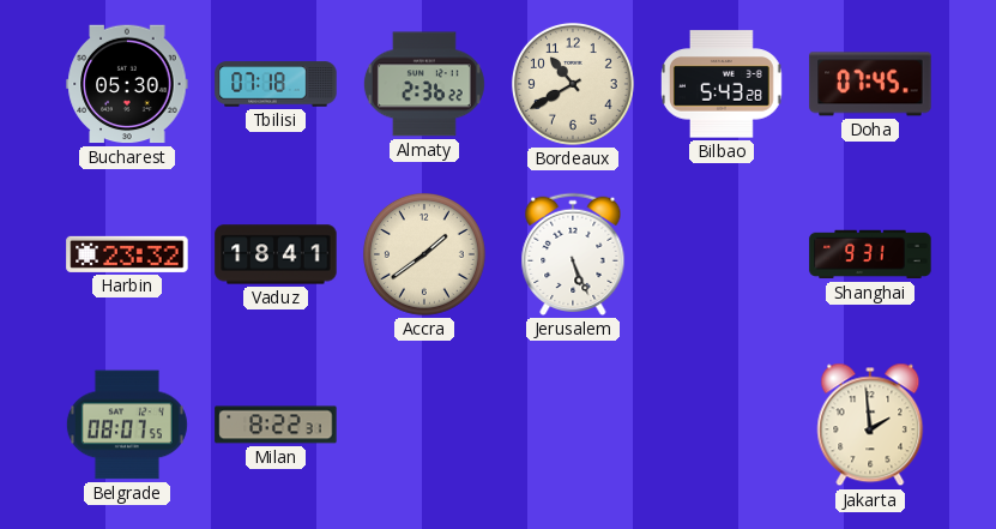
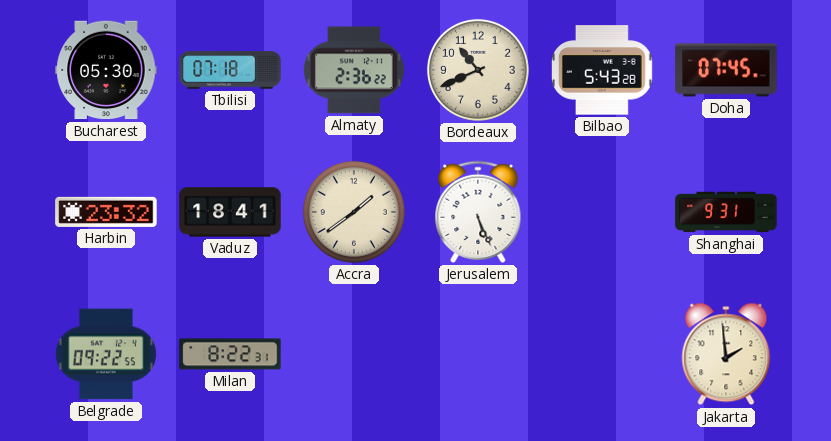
Bordeaux: 10:40 -> 10:41 (478, 70)
Belgrade: 08:07 -> 09:22 (106, 354)
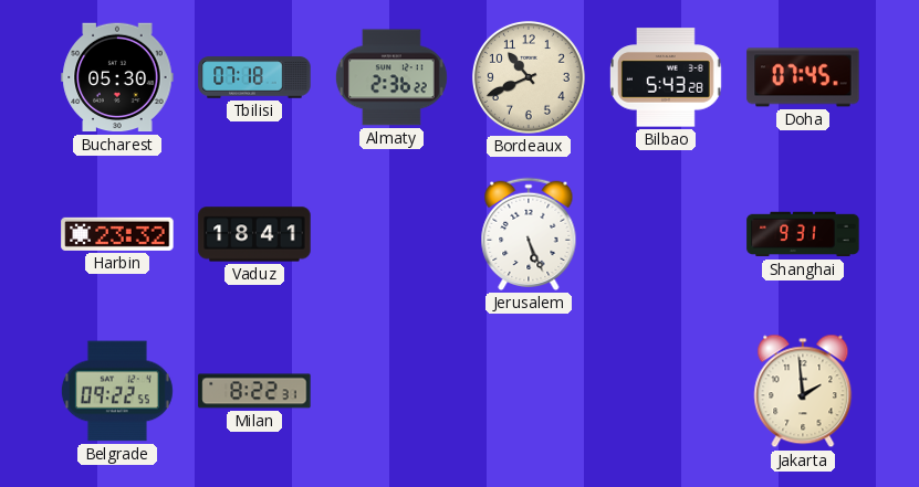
Accra: 1:39 -> none (354, 212)
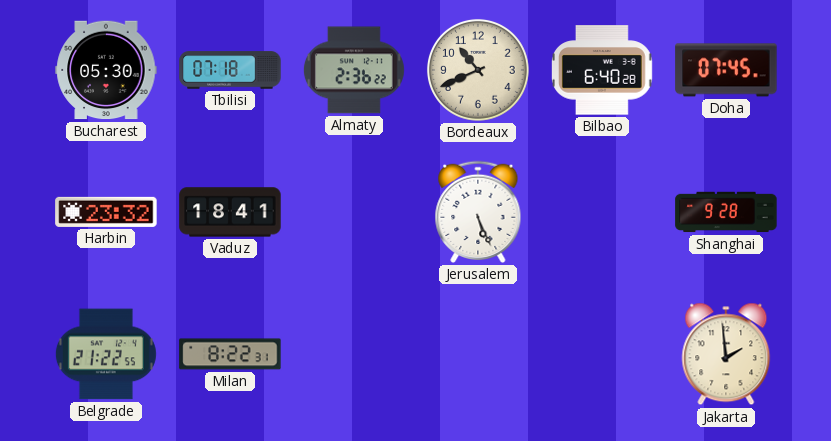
Bilbao: 5:43 -> 6:40 (602, 70)
Shanghai: 9:31 -> 9:28 (726, 212)
Belgrade: 09:22 -> 21:22 (106, 354)
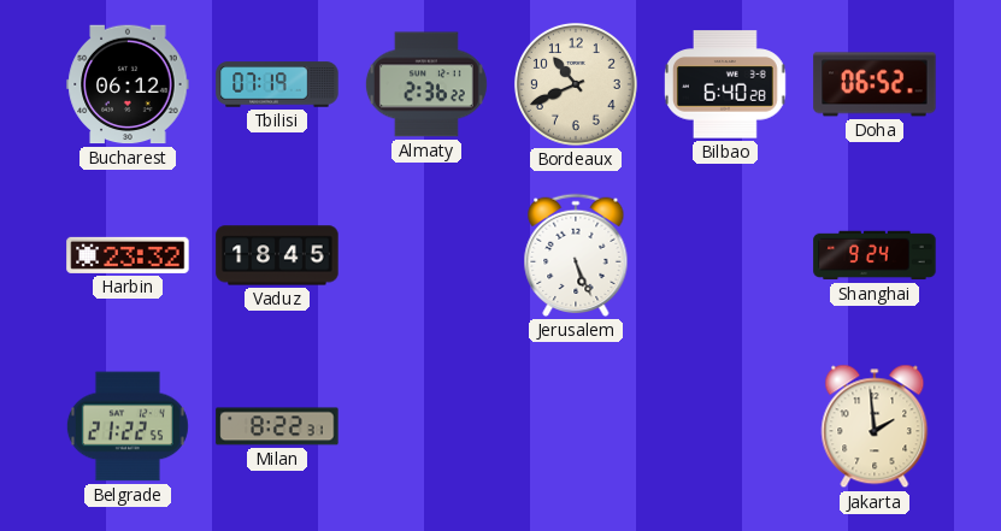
Bucharest: 05:30 -> 06:12 (128, 84)
Tbilisi: 07:18 -> 07:19 (277, 84)
Doha: 07:45 -> 06:52 (875, 84)
Vaduz: 18:41 -> 18:45 (277, 255)
Shanghai: 9:28 -> 9:24 (875, 255)
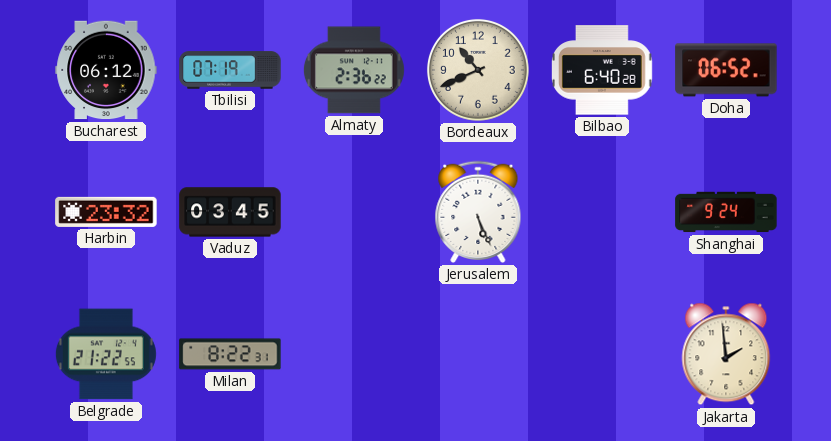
Vaduz: 18:45 -> 03:45 (230, 212)
